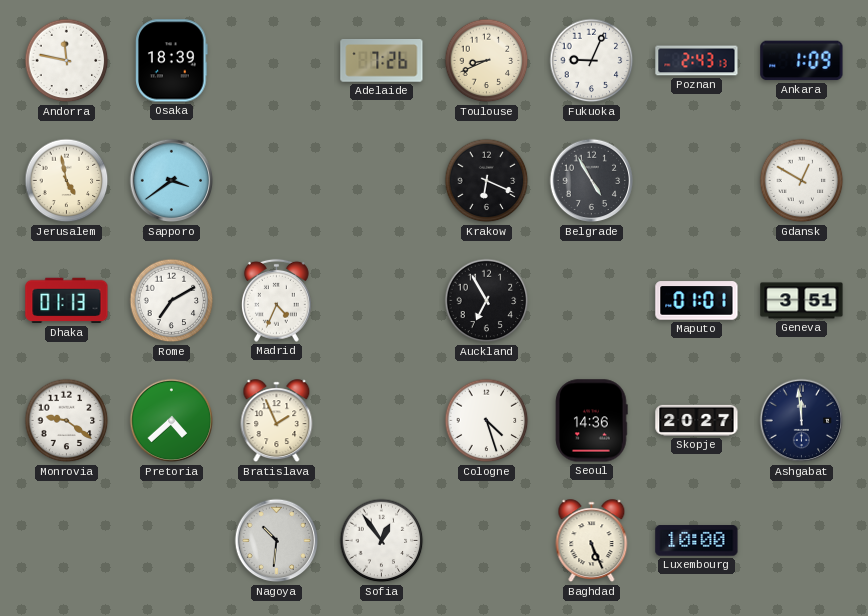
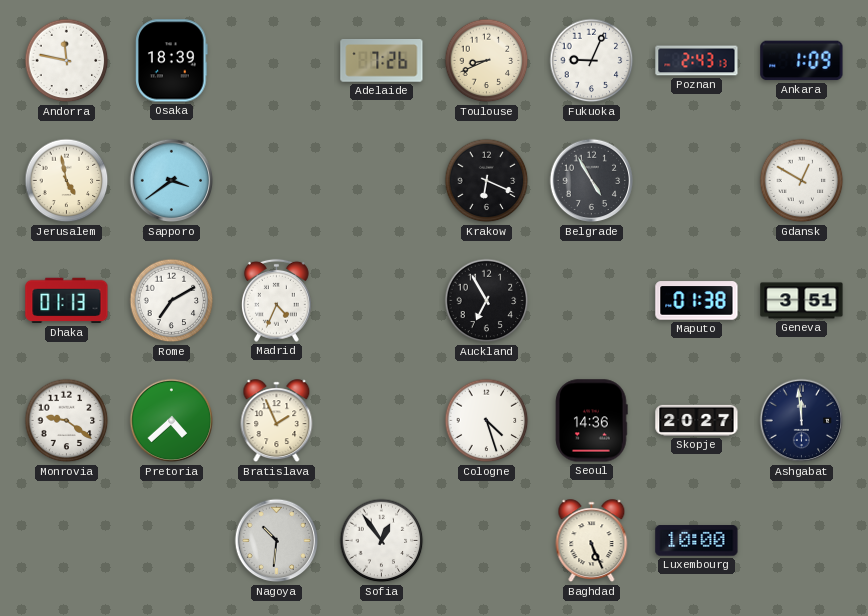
Maputo: 01:01 -> 01:38 (697, 301)
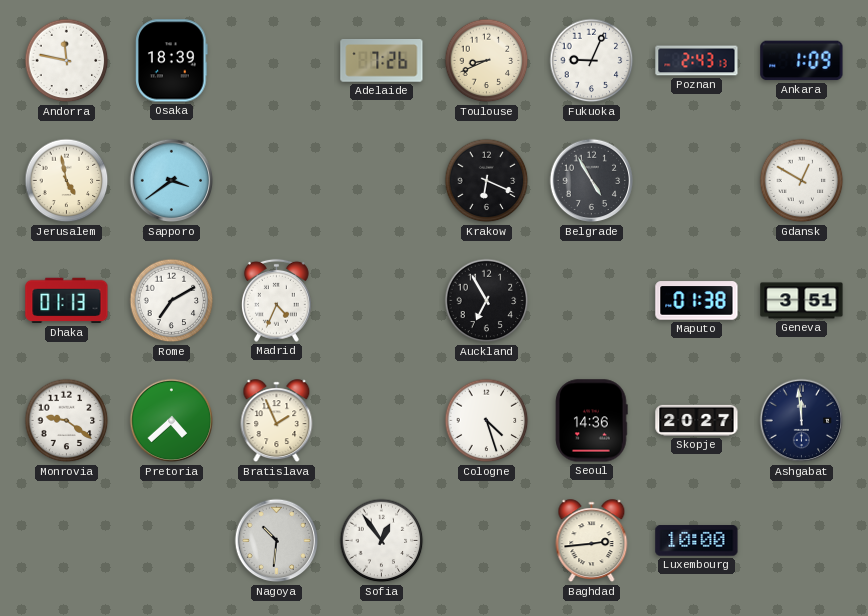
Baghdad: 5:26 -> 2:44 (592, 541)
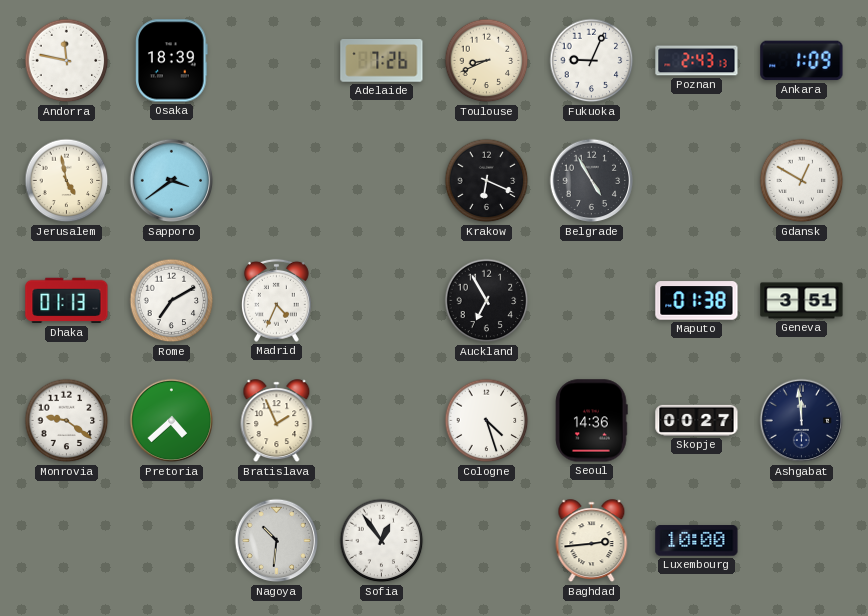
Skopje: 20:27 -> 00:27 (697, 420)
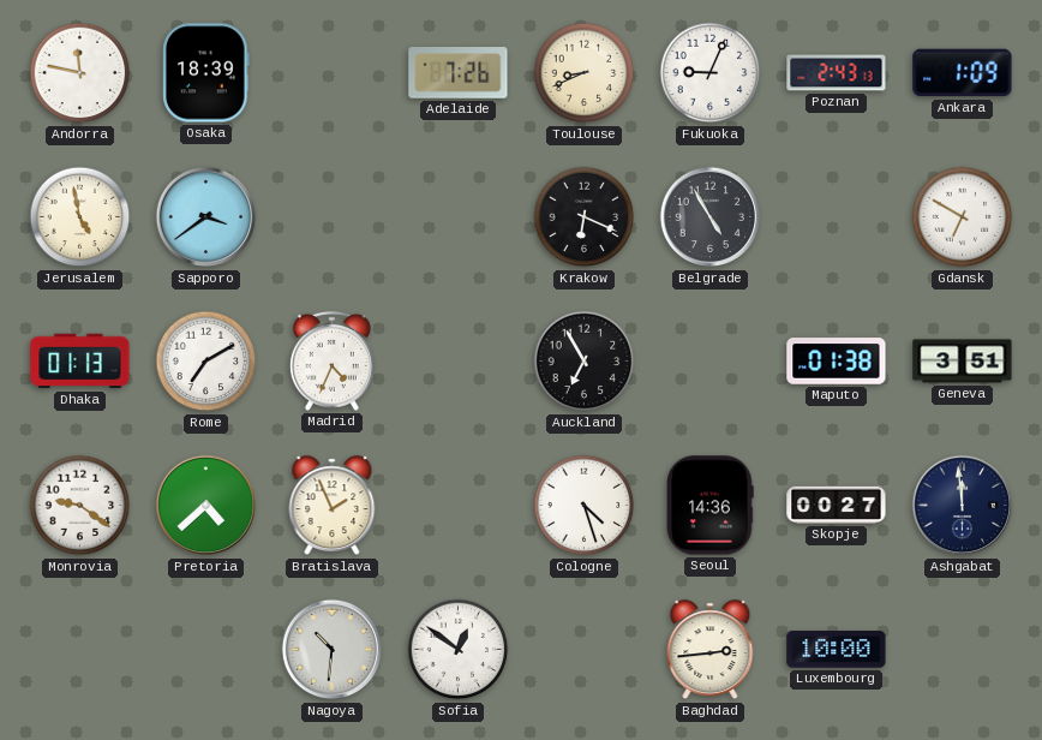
Gdansk: 12:50 -> 6:50 (963, 217)
Sofia: 12:54 -> 12:51 (459, 650)
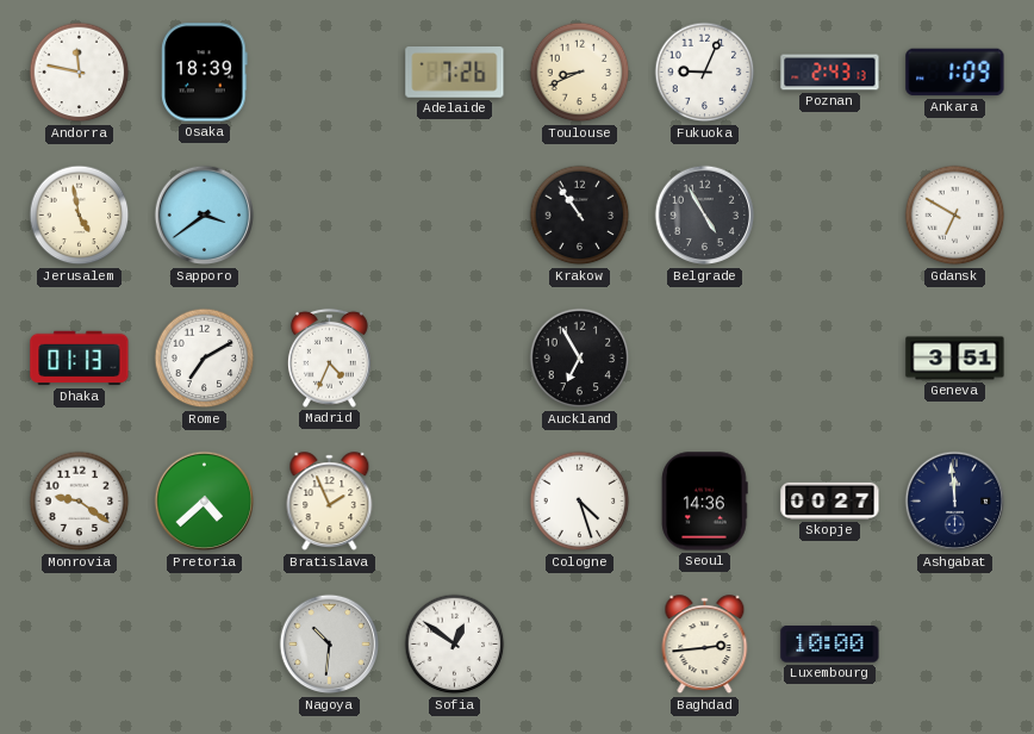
Krakow: 6:19 -> 10:54 (580, 216)
Maputo: 01:38 -> none (837, 362)
